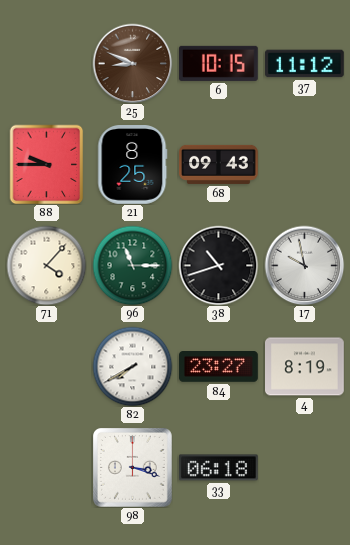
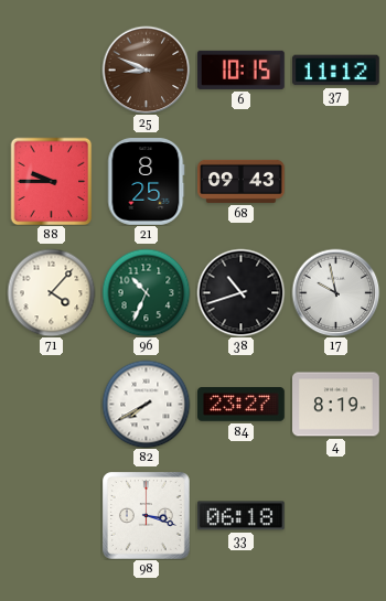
96: 11:15 -> 10:34 (146, 292)
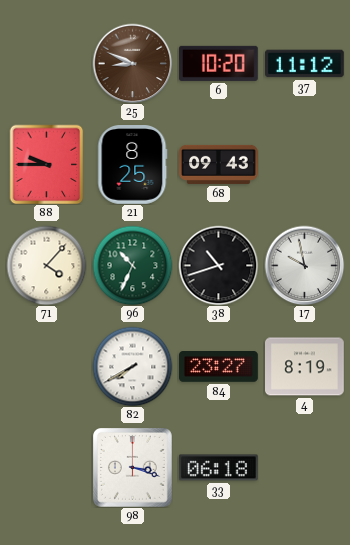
6: 10:15 -> 10:20 (219, 63)
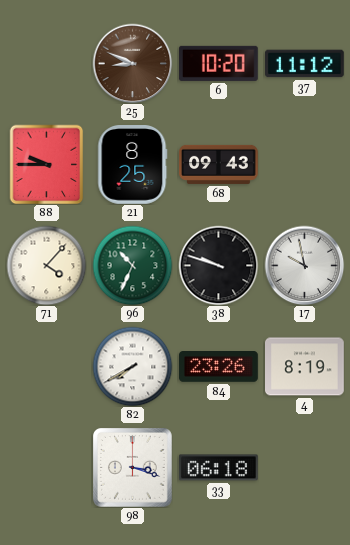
38: 10:42 -> 9:48 (218, 265)
84: 23:27 -> 23:26 (219, 367)
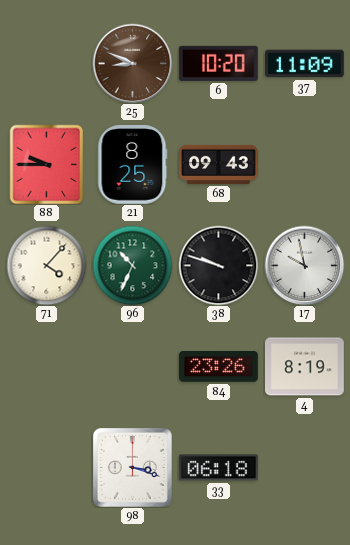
37: 11:12 -> 11:09 (305, 64)
82: 7:40 -> none (132, 366)
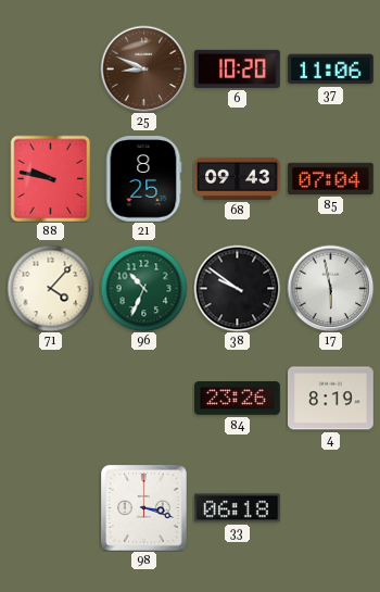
37: 11:09 -> 11:06 (331, 70)
88: 9:45 -> 9:47 (51, 178)
85: none -> 07:04 (331, 178)
38: 9:48 -> 9:51 (237, 288)
17: 9:58 -> 5:58 (330, 288)
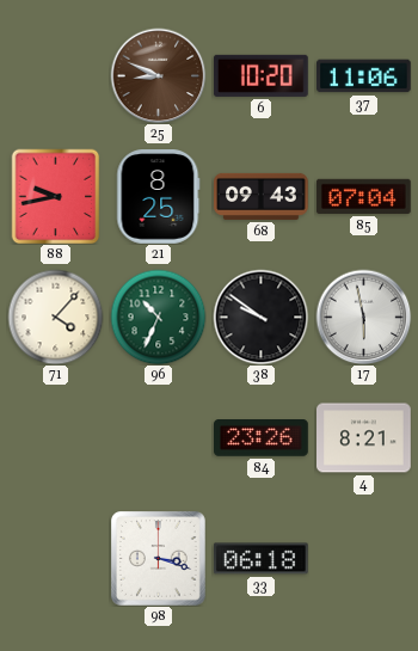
88: 9:47 -> 9:43 (56, 196)
4: 8:19 -> 8:21 (364, 438)
